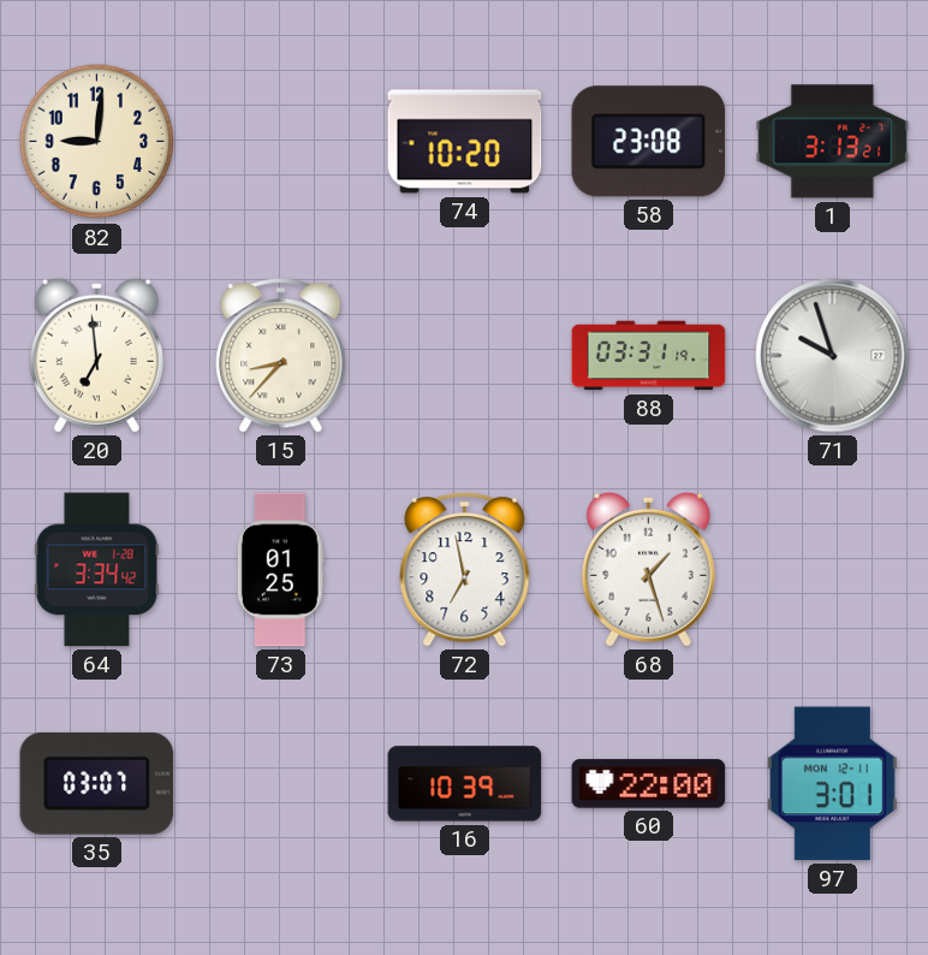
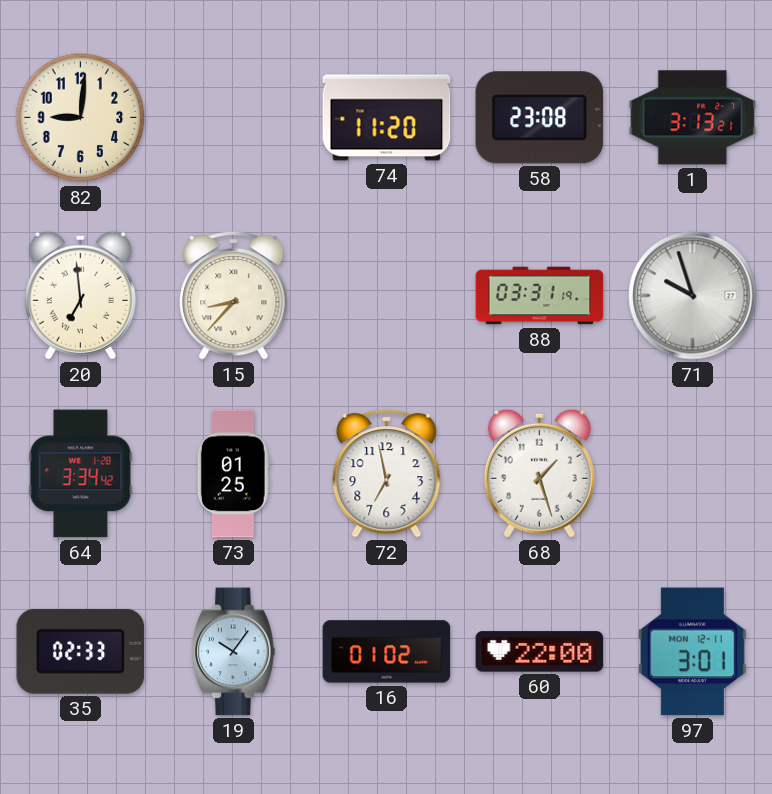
74: 10:20 -> 11:20 (387, 118)
35: 03:07 -> 02:33 (81, 651)
19: none -> 10:06 (234, 652)
16: 10:39 -> 01:02 (387, 652)
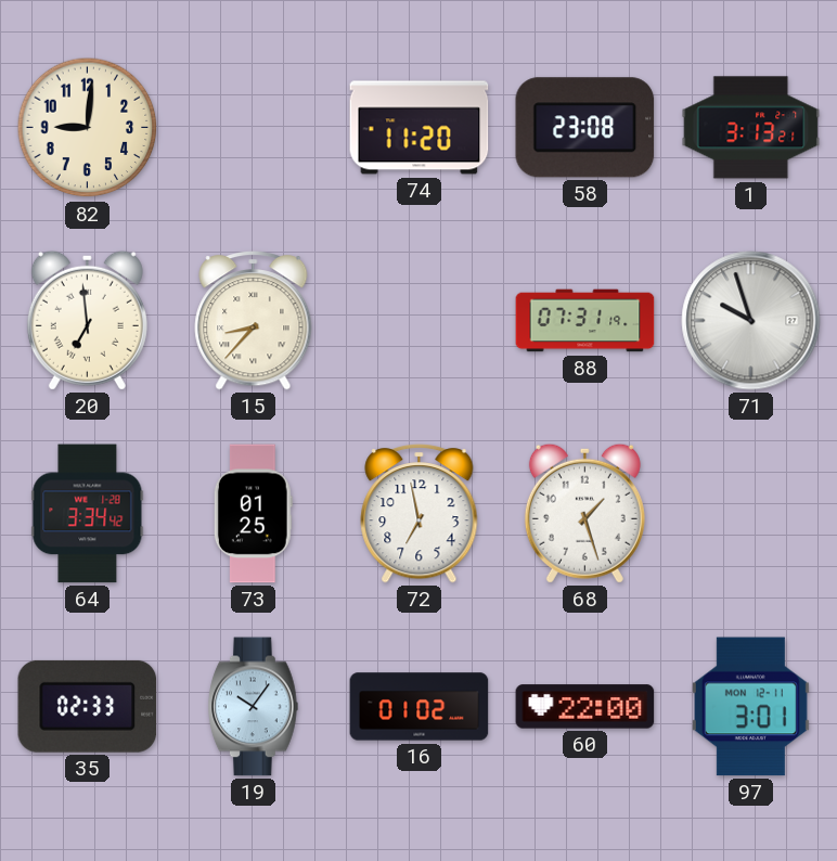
88: 03:31 -> 07:31 (585, 321)
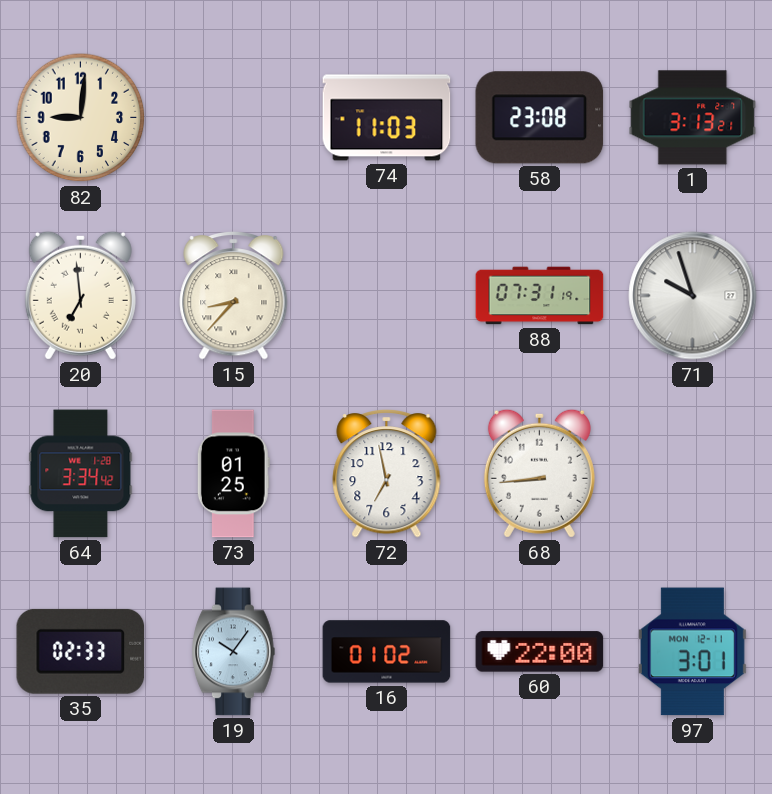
74: 11:20 -> 11:03 (387, 118)
68: 1:27 -> 8:44 (539, 473)
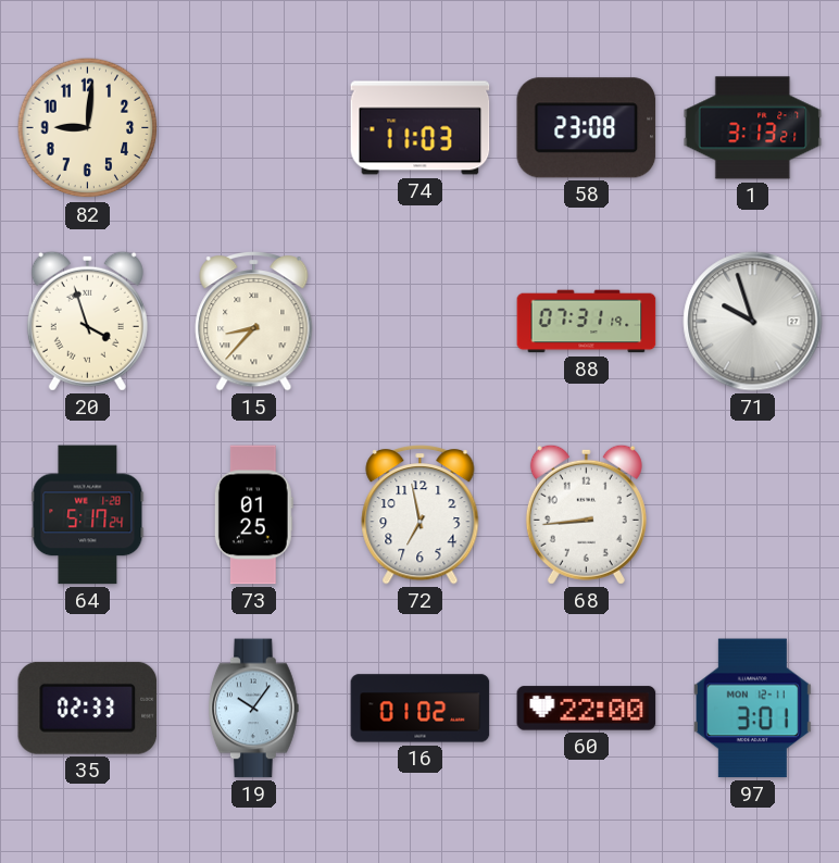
20: 6:59 -> 3:57 (87, 321)
64: 3:34 -> 5:17 (88, 515)
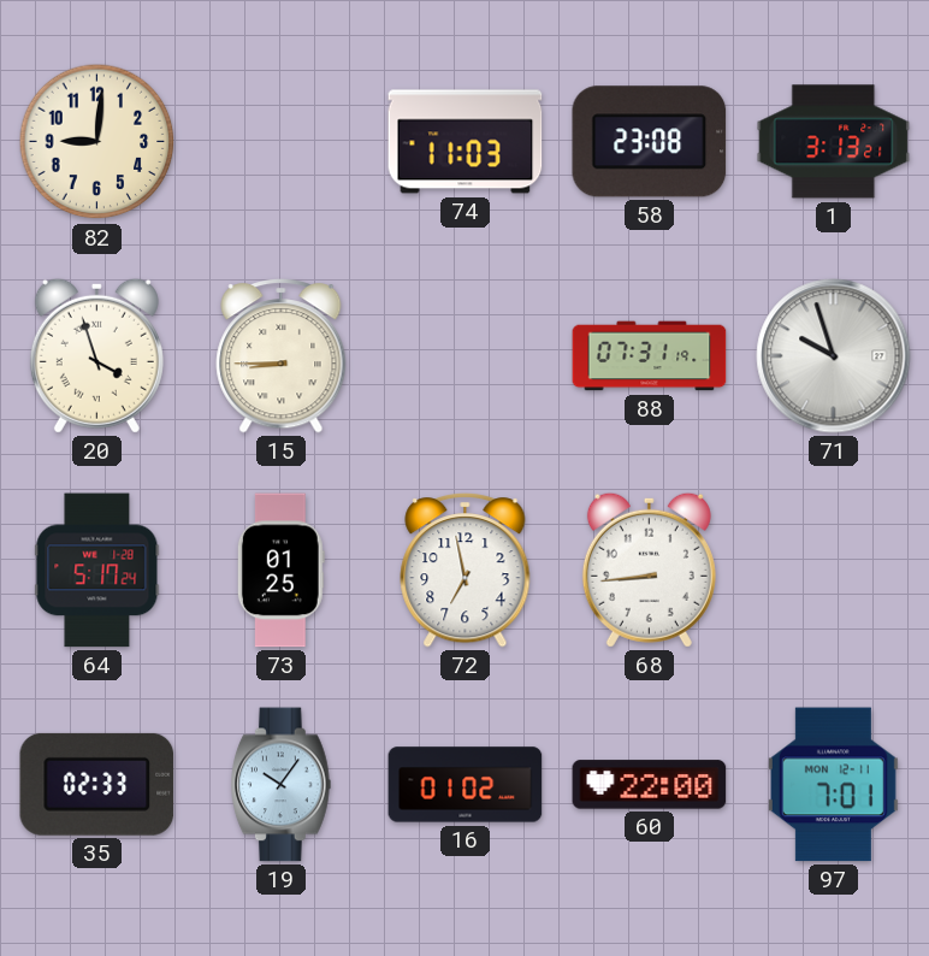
15: 8:37 -> 8:45 (282, 356)
97: 3:01 -> 7:01 (833, 785)
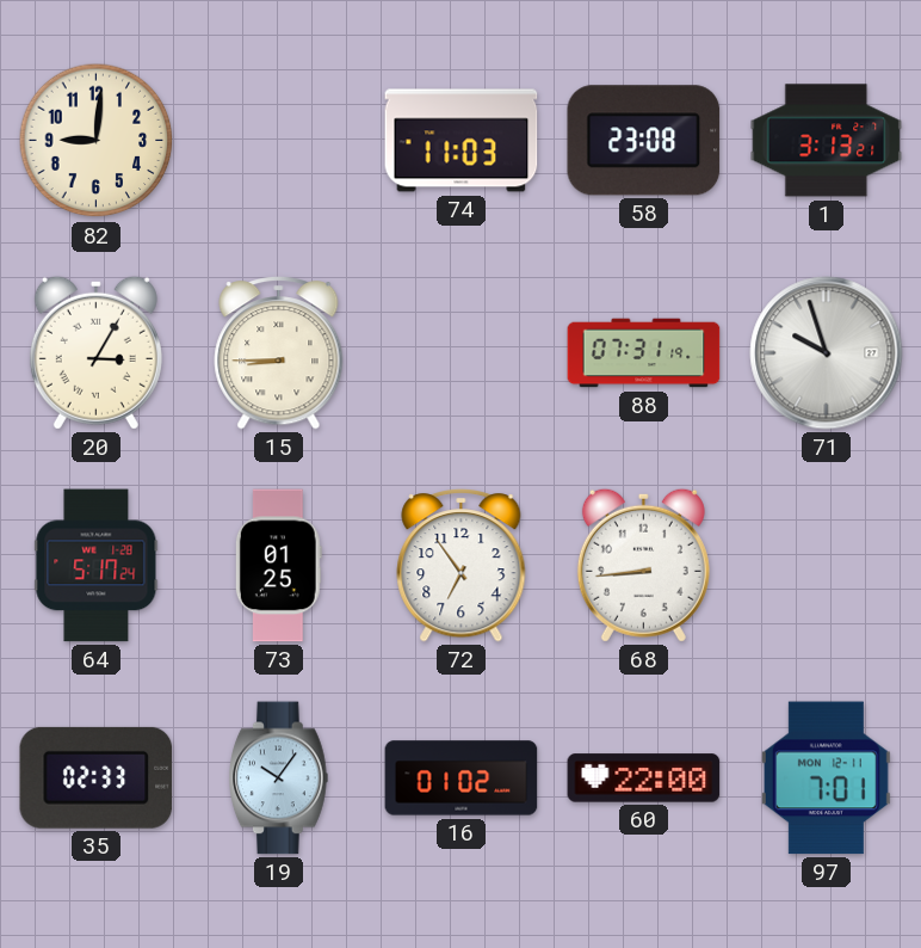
20: 3:57 -> 3:05 (95, 352)
72: 6:58 -> 6:54 (462, 566)
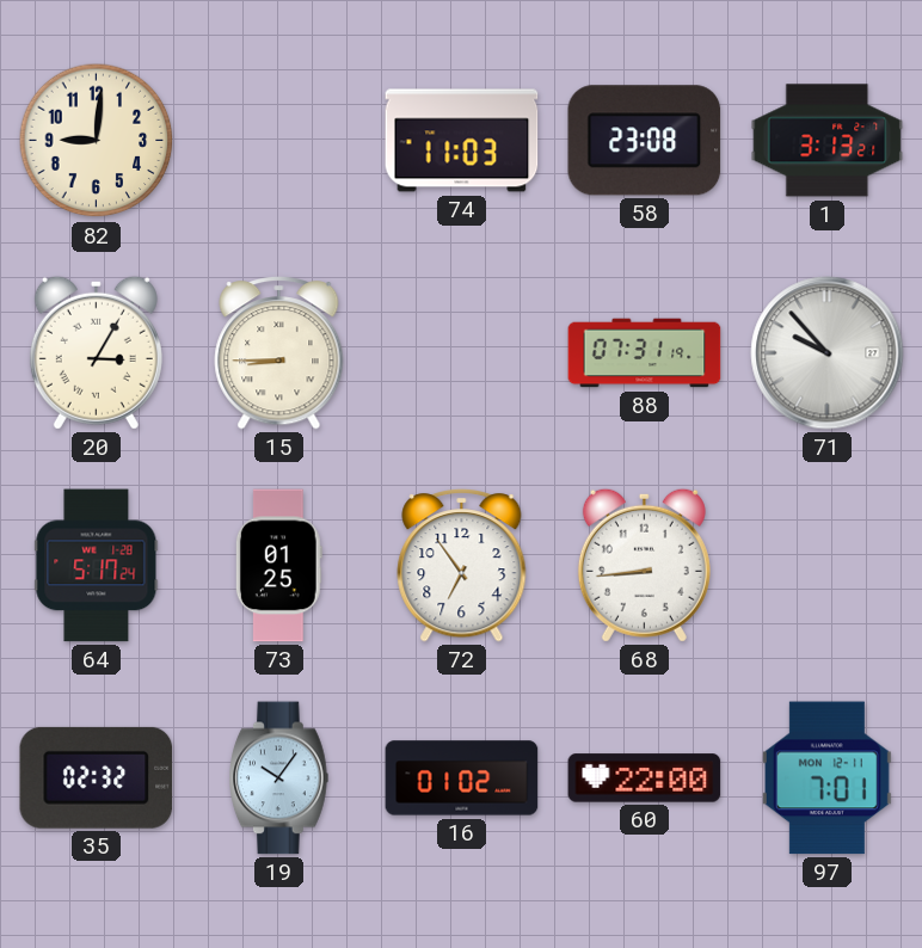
71: 9:57 -> 9:53 (828, 353)
35: 02:33 -> 02:32 (97, 777)
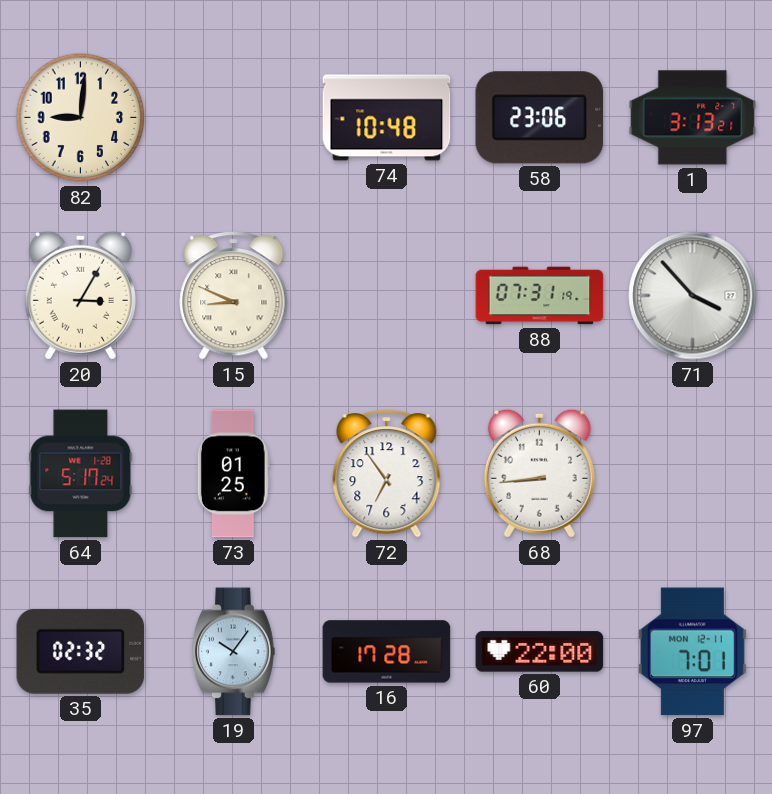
74: 11:03 -> 10:48 (387, 118)
58: 23:08 -> 23:06 (540, 118)
15: 8:45 -> 8:49 (234, 296)
71: 9:53 -> 3:53 (693, 296)
16: 01:02 -> 17:28 (387, 652)
